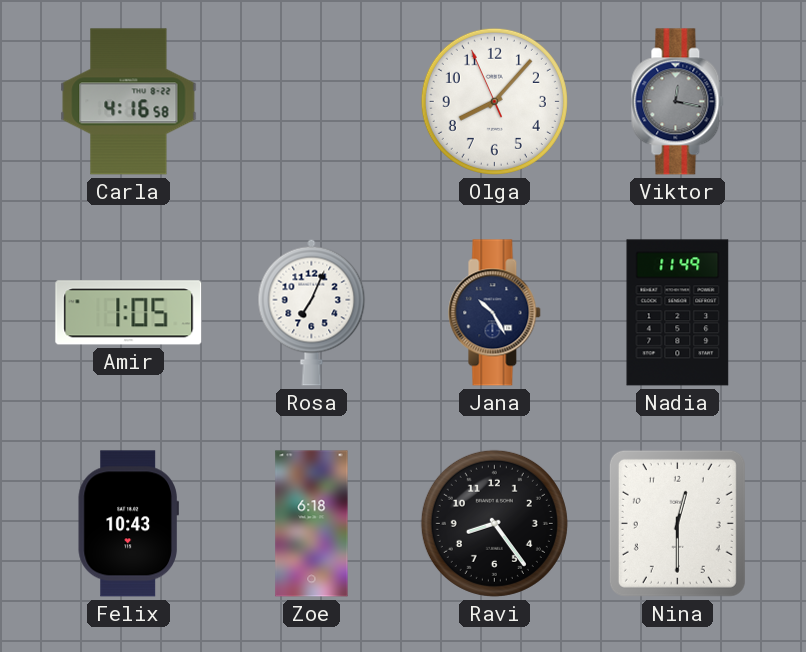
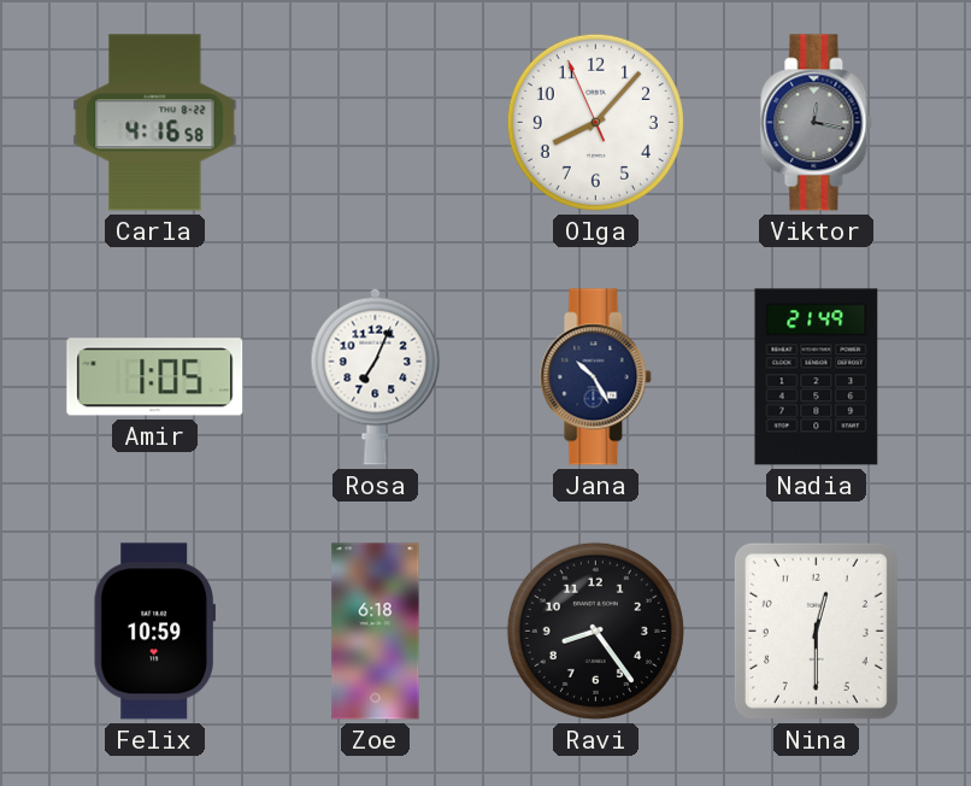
Nadia: 11:49 -> 21:49 (817, 377)
Felix: 10:43 -> 10:59 (154, 632)
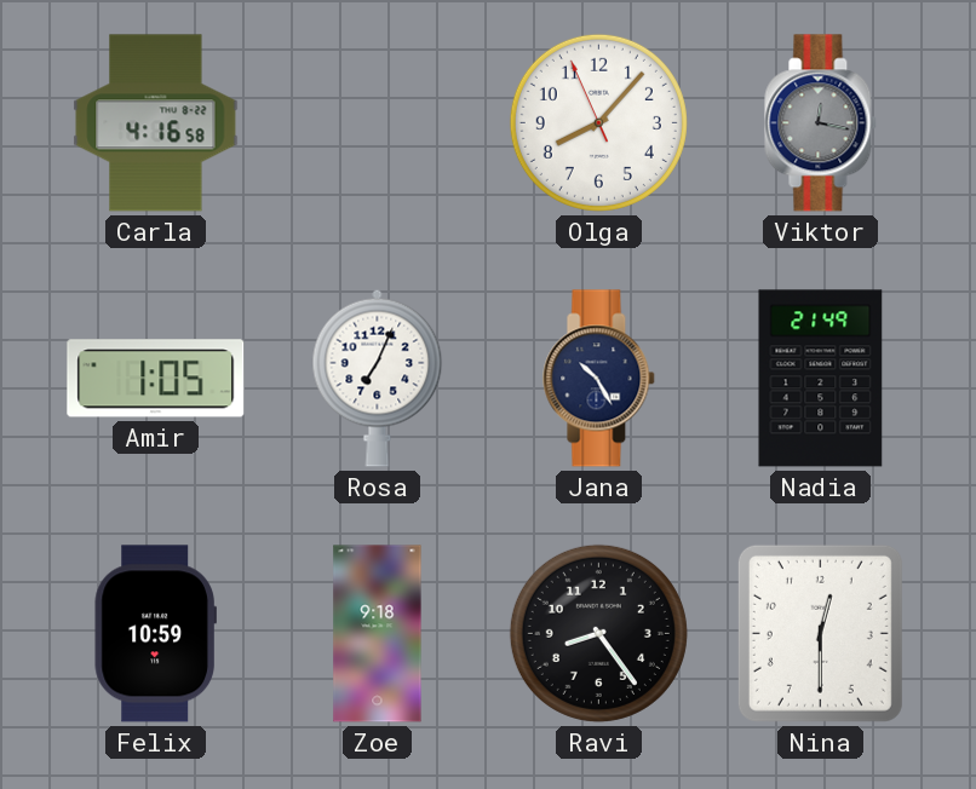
Zoe: 6:18 -> 9:18 (378, 634)
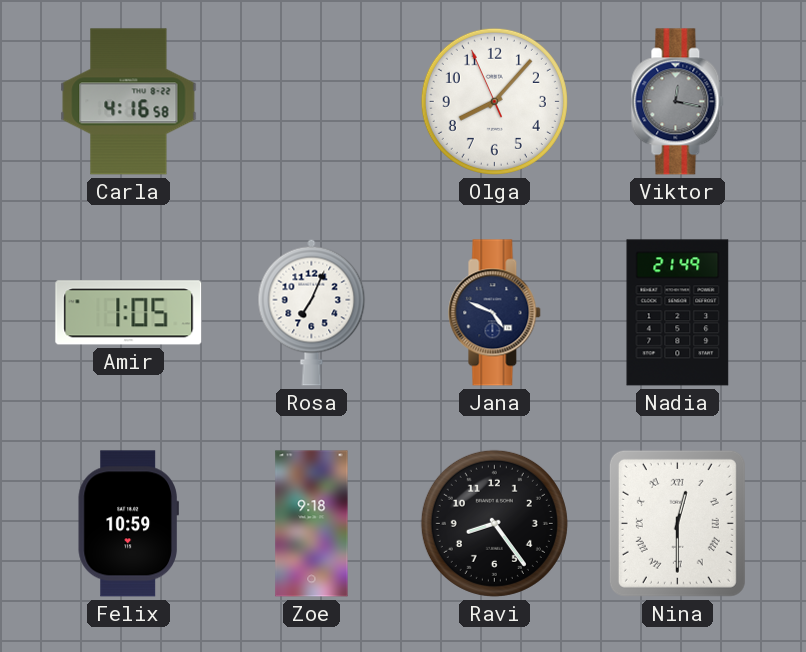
Jana: 10:25 -> 4:49 (495, 313)
Nina numerals: Arabic -> Roman (677, 523)
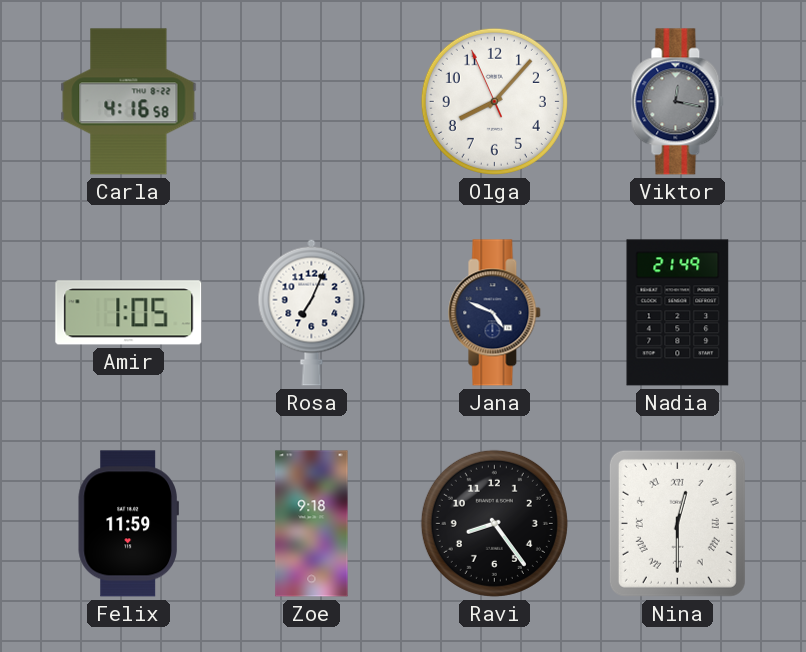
Felix: 10:59 -> 11:59 (128, 524)
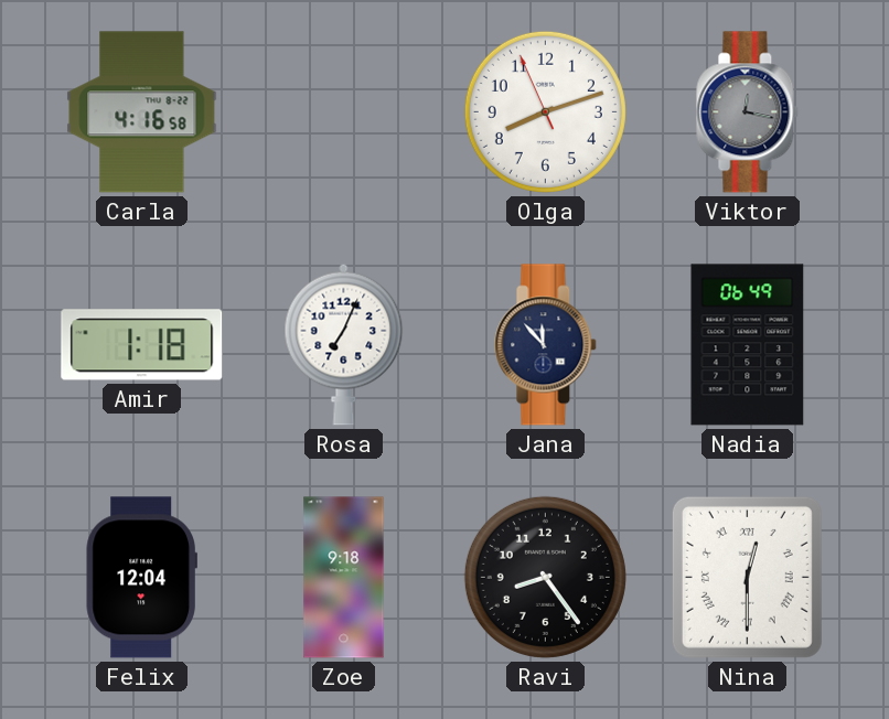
Olga: 8:06 -> 8:11 (545, 111)
Amir: 1:05 -> 1:18 (142, 345)
Jana: 4:49 -> 11:53 (546, 345)
Nadia: 21:49 -> 06:49 (748, 345)
Felix: 11:59 -> 12:04 (141, 578)
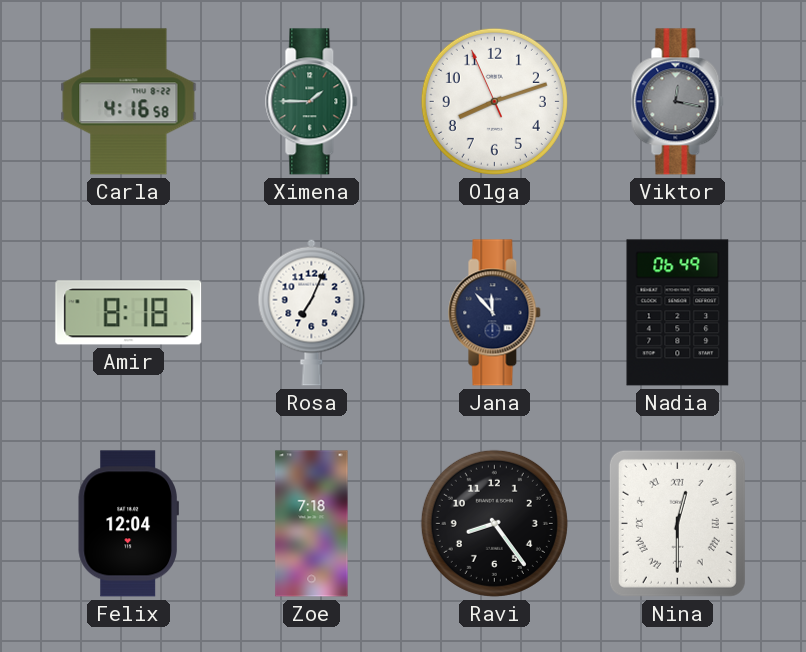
Ximena: none -> 1:45 (312, 102)
Amir: 1:18 -> 8:18 (129, 313)
Zoe: 9:18 -> 7:18 (312, 524)
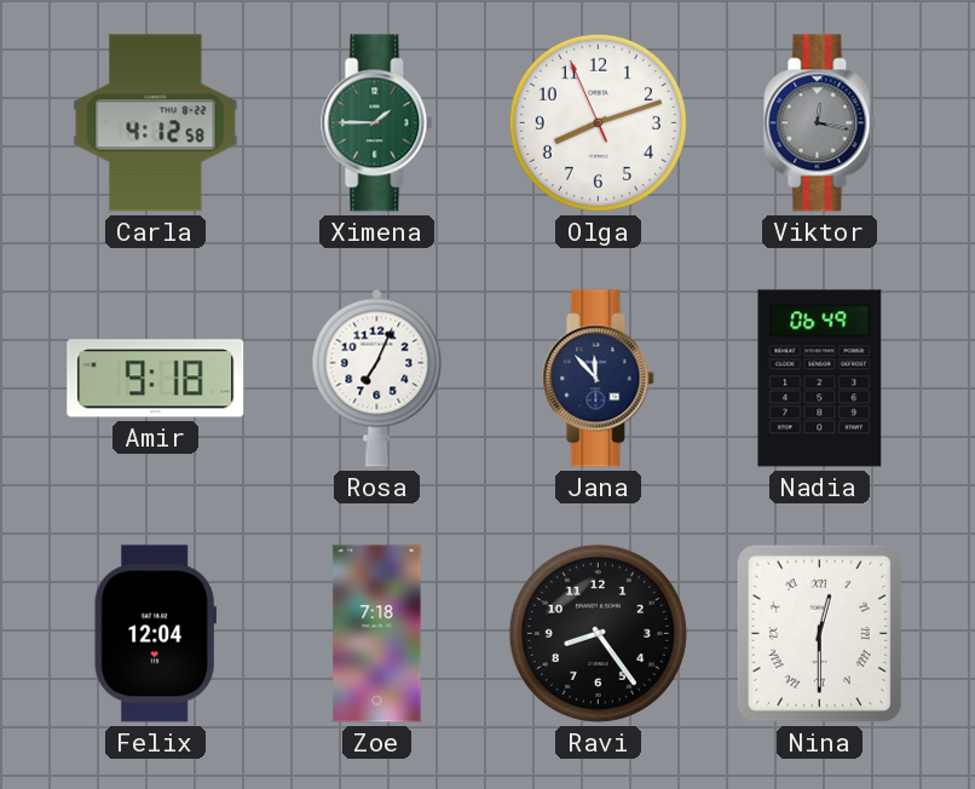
Carla: 4:16 -> 4:12 (156, 123)
Amir: 8:18 -> 9:18 (156, 379)
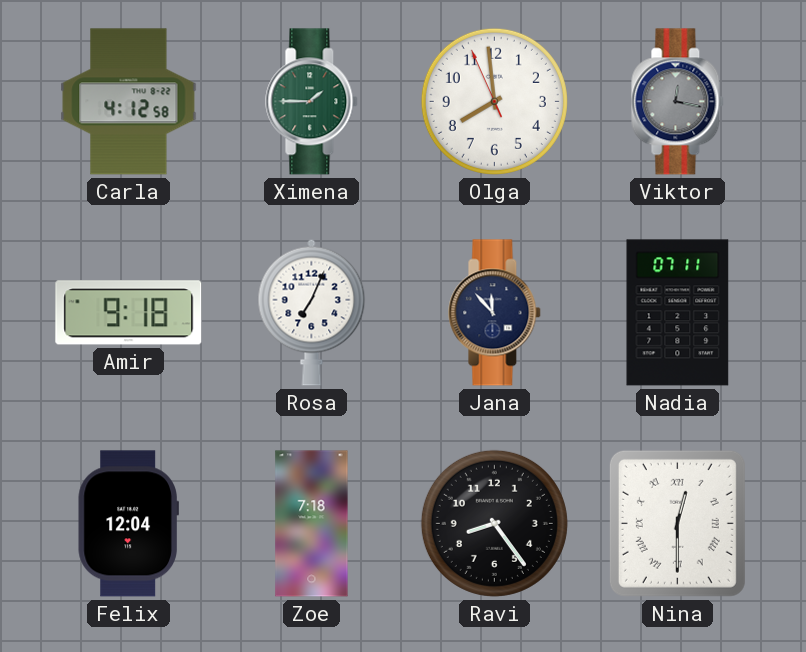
Olga: 8:11 -> 7:58 (494, 101)
Nadia: 06:49 -> 07:11 (678, 313)
